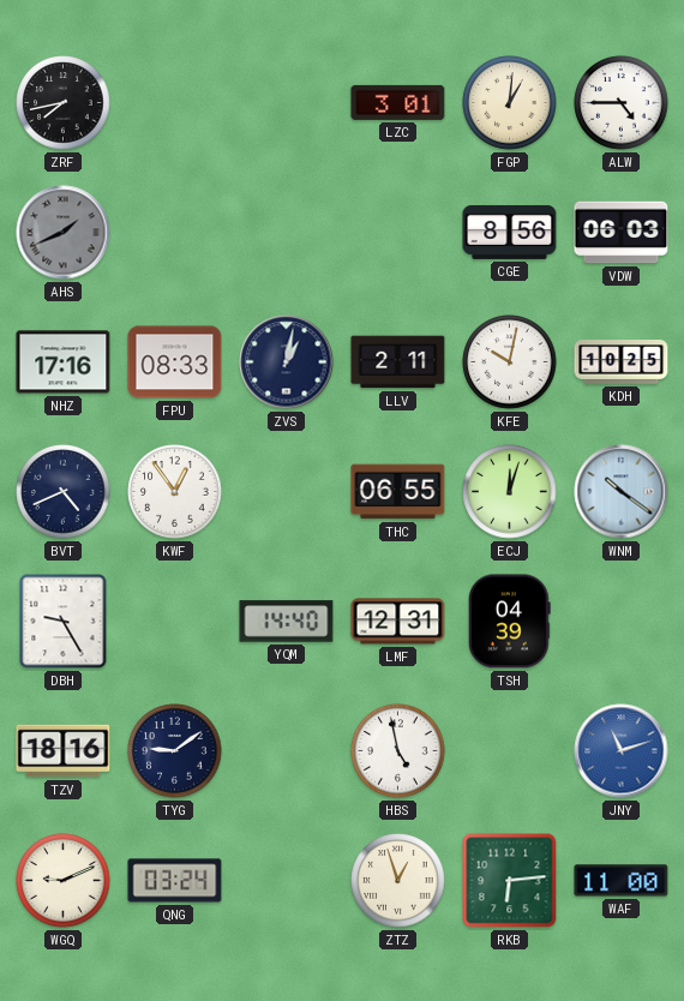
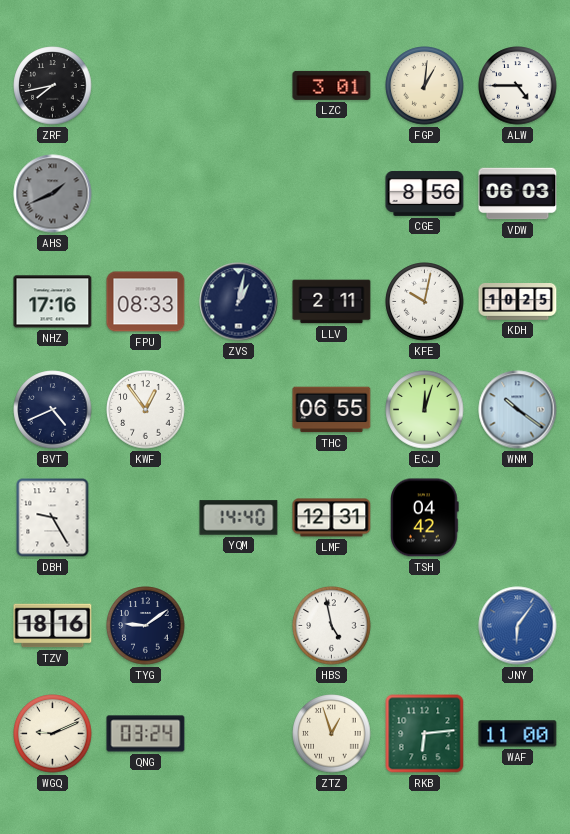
TSH: 04:39 -> 04:42 (425, 518)
JNY: 11:12 -> 6:06 (518, 626)
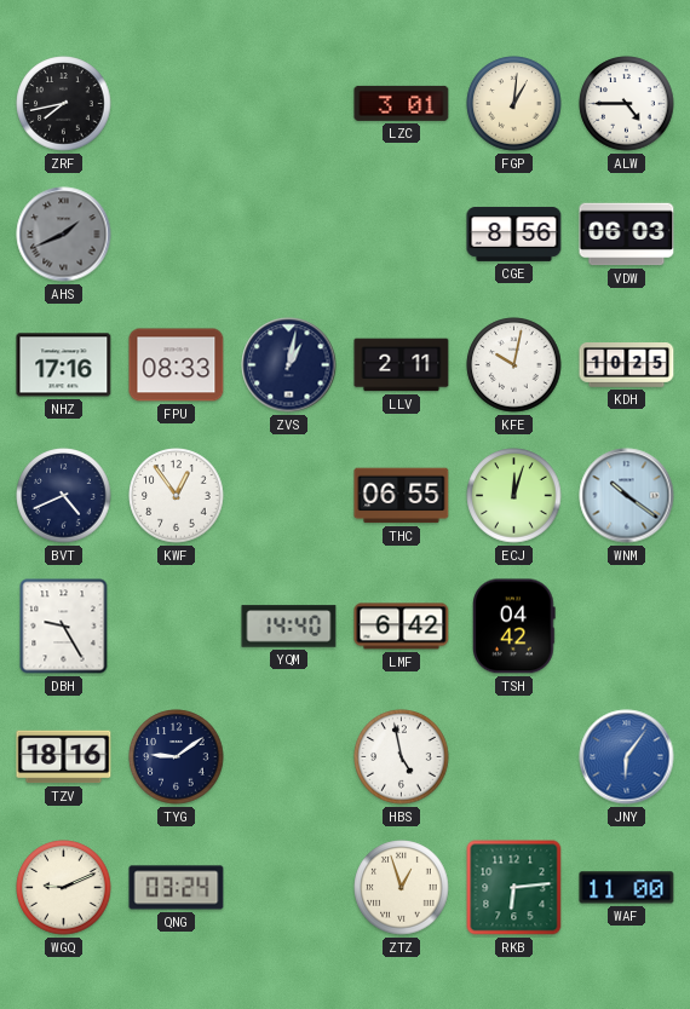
LMF: 12:31 -> 6:42 (402, 627)
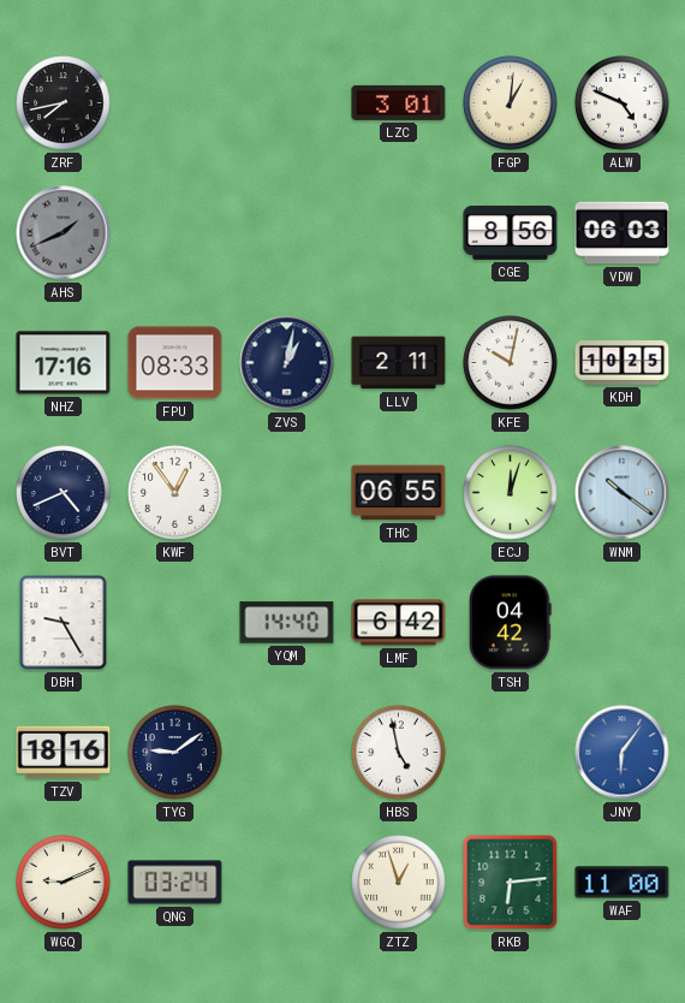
ALW: 4:45 -> 4:49 (623, 103)
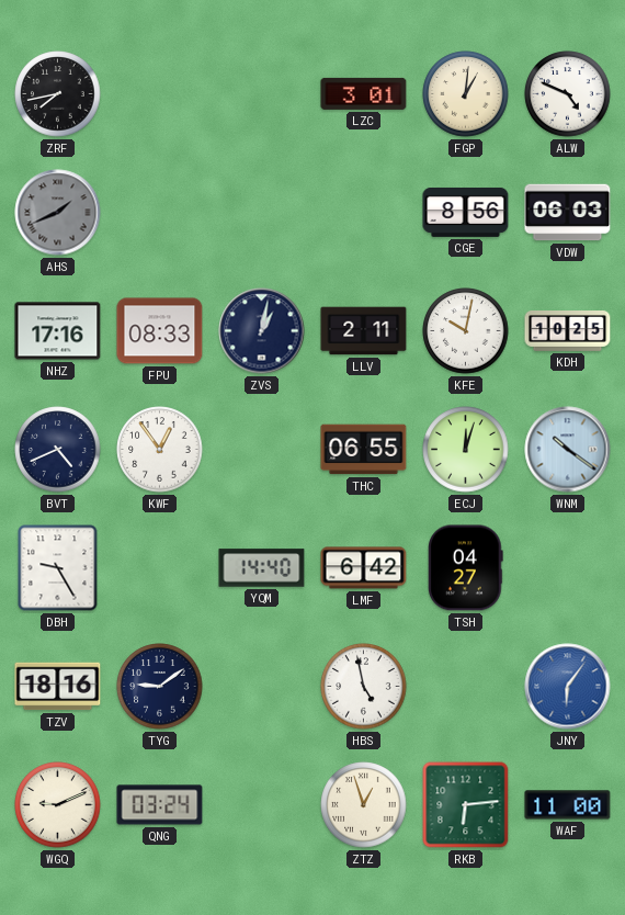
TSH: 04:42 -> 04:27 (466, 568)
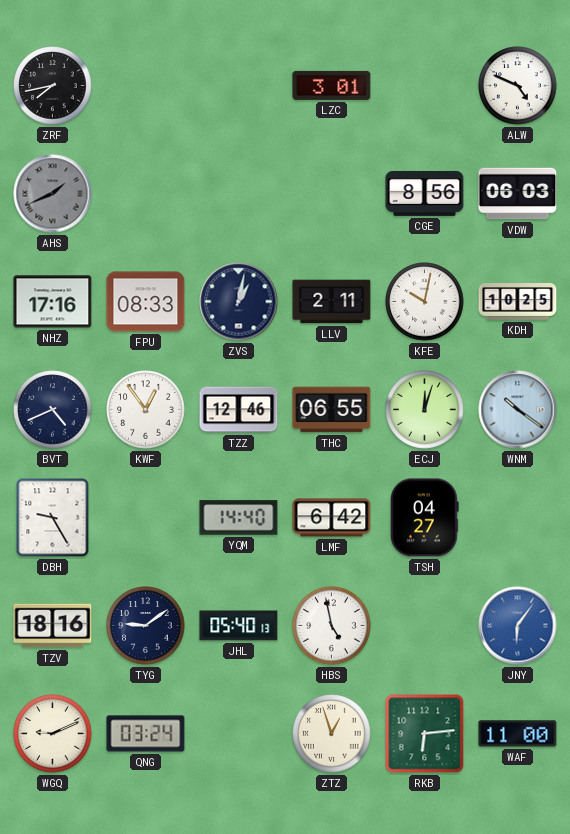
FGP: 1:01 -> none (466, 94)
TZZ: none -> 12:46 (239, 410)
JHL: none -> 05:40 (239, 626)
